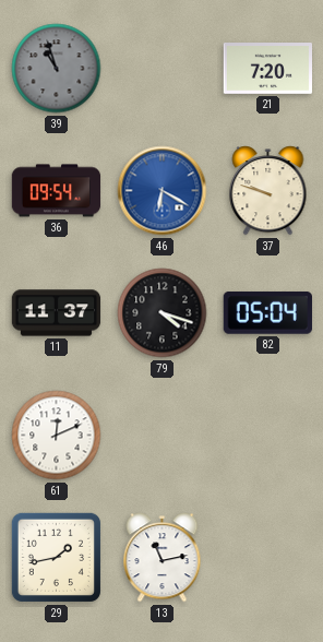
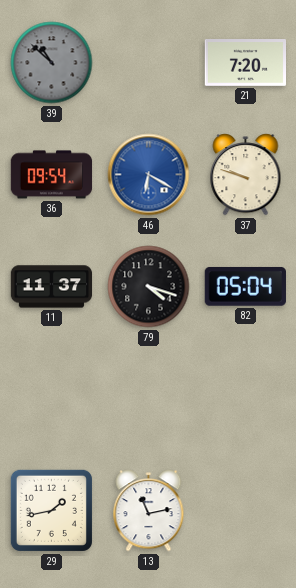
39: 10:57 -> 10:52 (52, 63)
61: 12:11 -> none (57, 436)
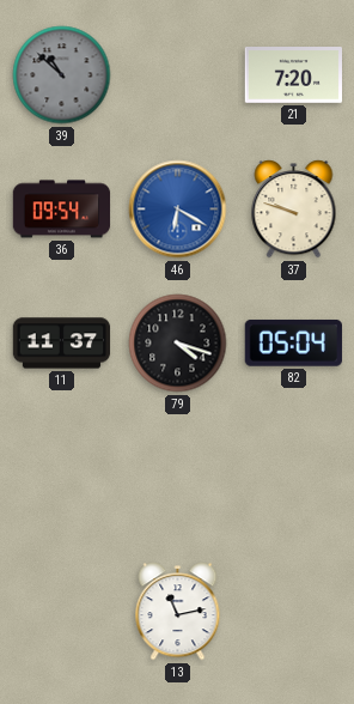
29: 1:43 -> none (51, 510)
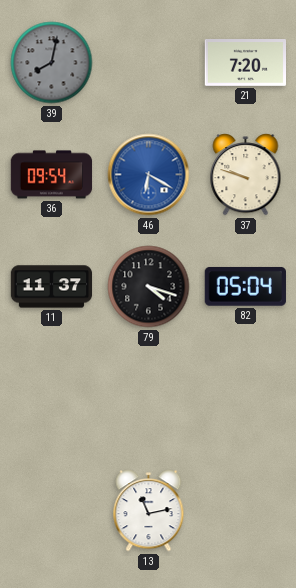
39: 10:52 -> 8:02 (52, 63)
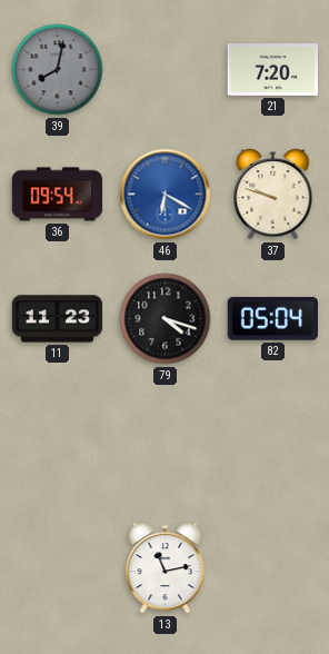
11: 11:37 -> 11:23 (58, 319)
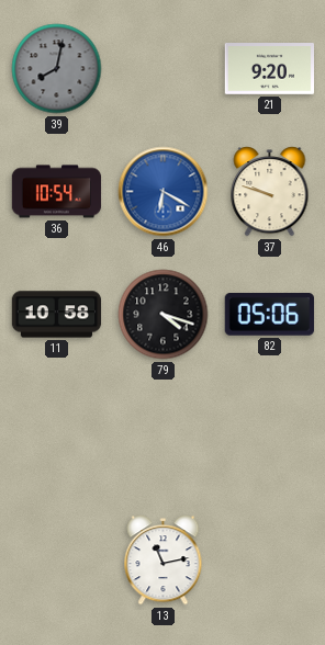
21: 7:20 -> 9:20 (270, 69)
36: 09:54 -> 10:54 (57, 192)
11: 11:23 -> 10:58 (57, 315)
82: 05:04 -> 05:06 (269, 314)
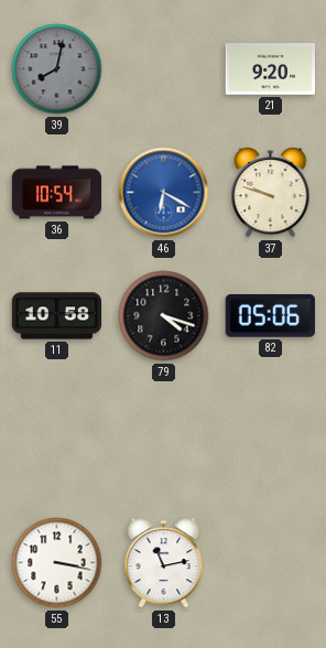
55: none -> 3:17 (57, 563)
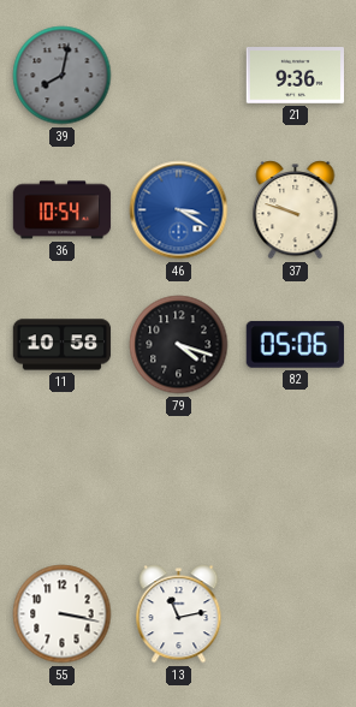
21: 9:20 -> 9:36 (296, 76)
46: 6:20 -> 3:20 (179, 210)
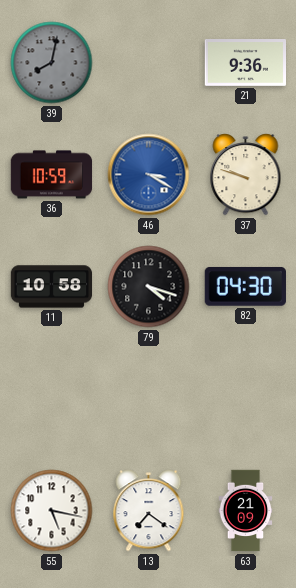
36: 10:54 -> 10:59 (52, 175)
82: 05:06 -> 04:30 (245, 286)
55: 3:17 -> 5:17 (52, 511)
13: 11:13 -> 7:21 (149, 511)
63: none -> 21:09 (246, 511)
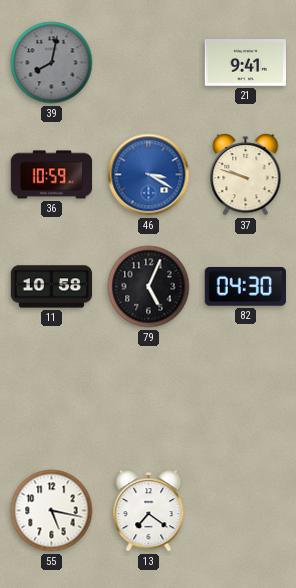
21: 9:36 -> 9:41 (246, 63)
79: 4:18 -> 5:04 (149, 287)
63: 21:09 -> none (246, 511)
